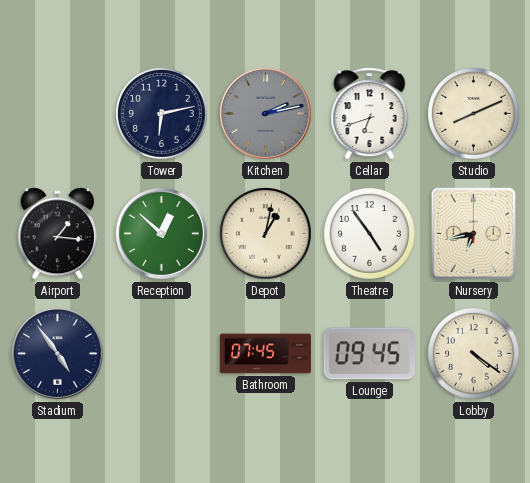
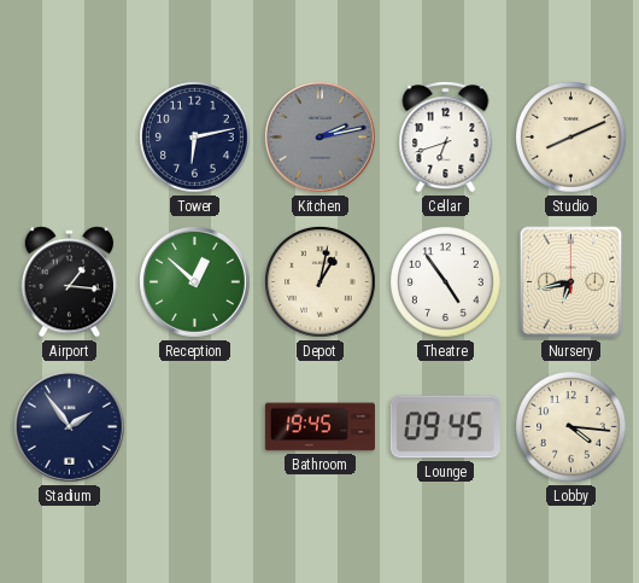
Stadium: 4:54 -> 1:54 (70, 427)
Bathroom: 07:45 -> 19:45 (319, 427)
Lobby: 4:21 -> 4:16 (571, 427)
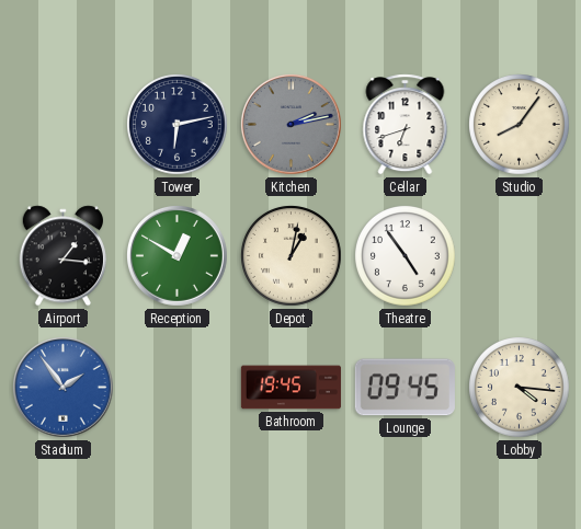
Studio: 8:11 -> 8:06 (520, 125)
Reception: 12:52 -> 12:50 (178, 256)
Nursery: 6:43 -> none (571, 282)
Stadium dial: navy -> blue (64, 388)
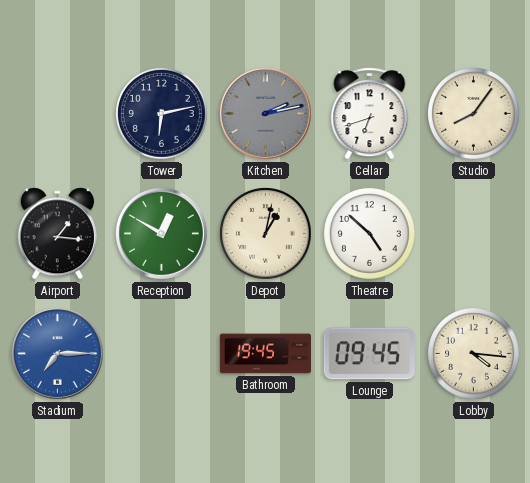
Theatre: 4:54 -> 4:52 (370, 234)
Stadium: 1:54 -> 7:15 (58, 354)
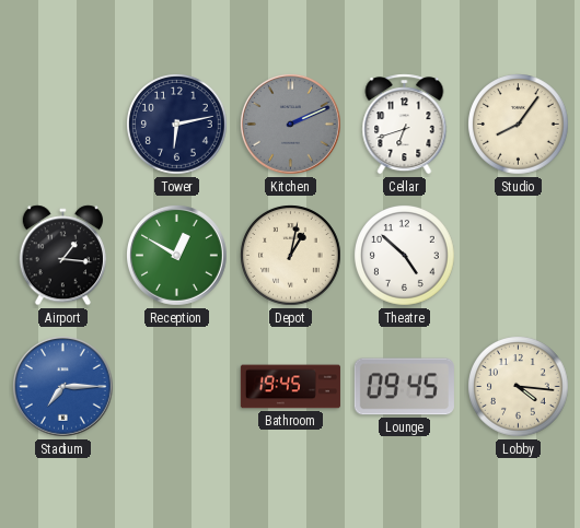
Kitchen: 2:13 -> 2:11 (291, 125)
